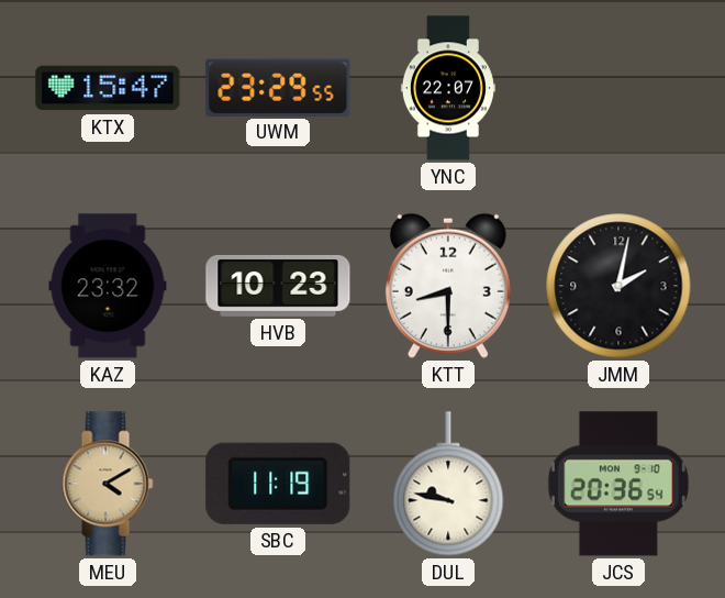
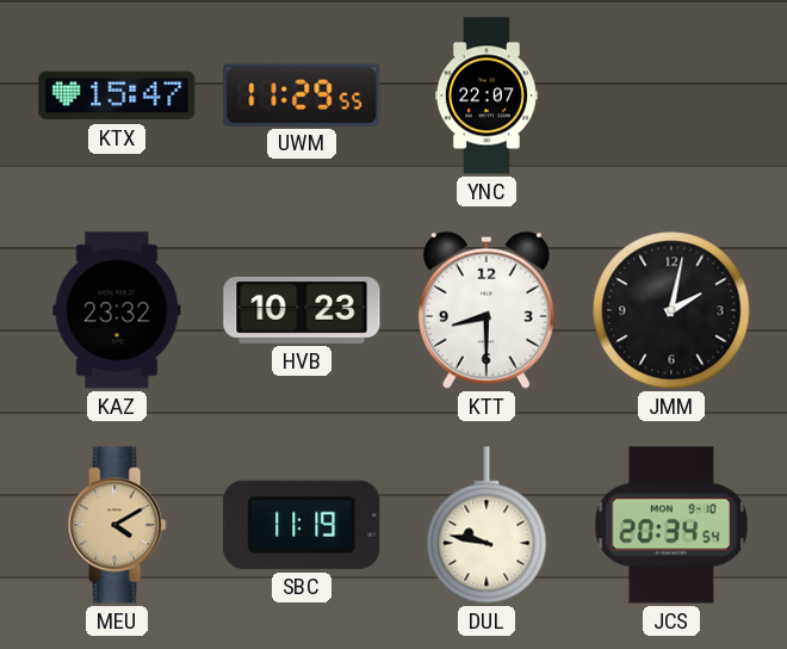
UWM: 23:29 -> 11:29 (302, 94)
JCS: 20:36 -> 20:34 (671, 525)
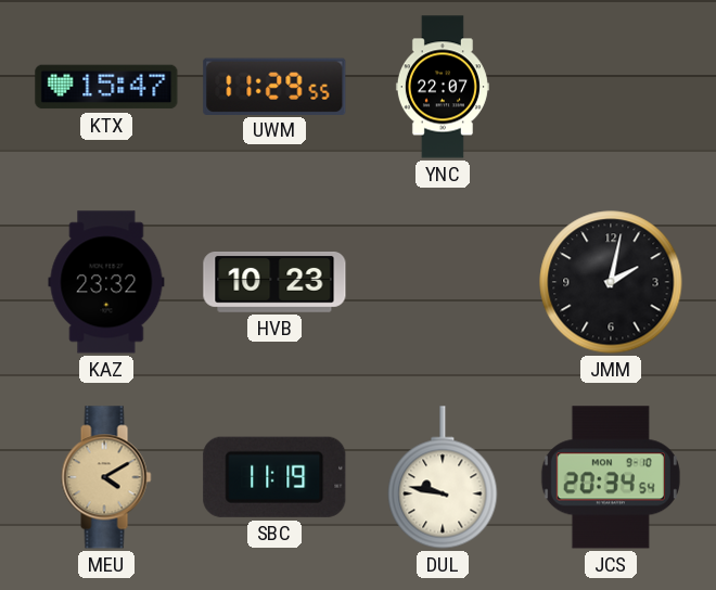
KTT: 8:30 -> none (487, 310)
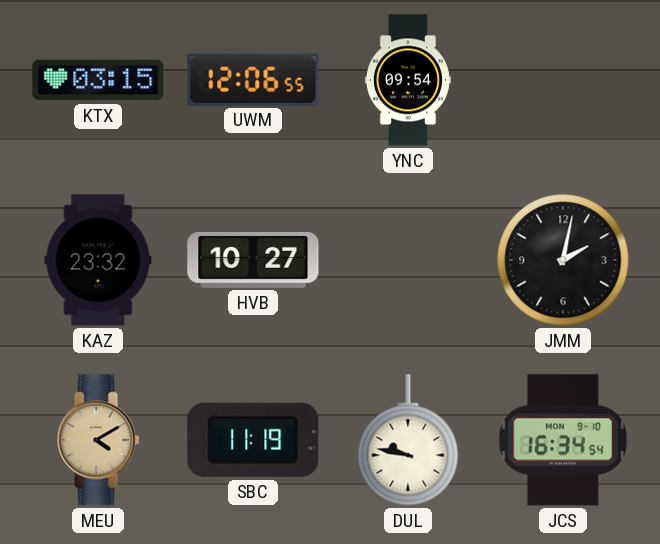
KTX: 15:47 -> 03:15 (98, 80)
UWM: 11:29 -> 12:06 (253, 79)
YNC: 22:07 -> 09:54 (408, 80)
HVB: 10:23 -> 10:27 (253, 260)
JCS: 20:34 -> 16:34 (563, 440)
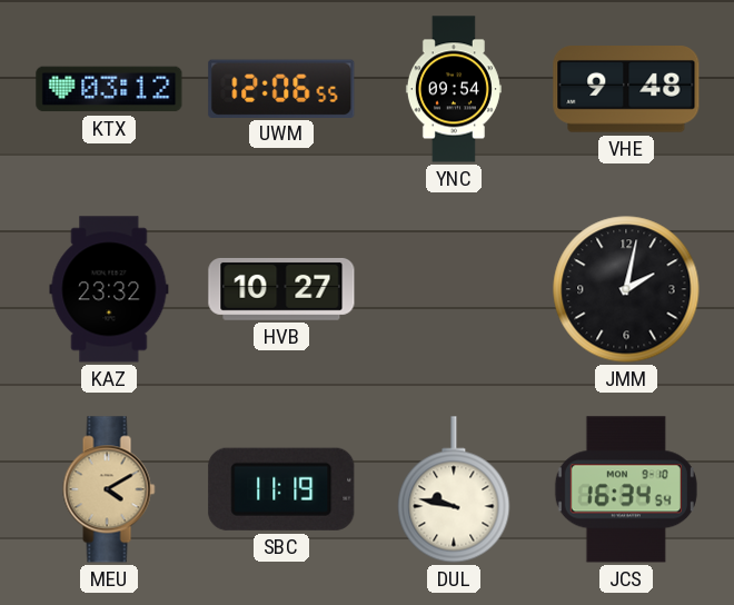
KTX: 03:15 -> 03:12 (109, 89)
VHE: none -> 9:48 (626, 89)
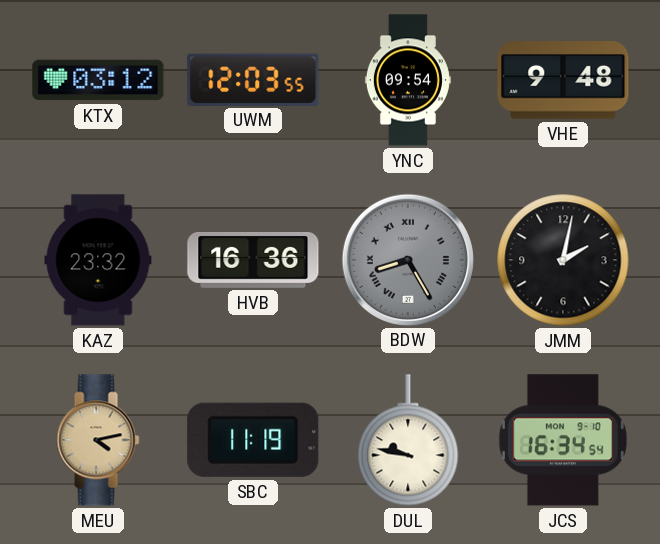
UWM: 12:06 -> 12:03 (253, 79)
HVB: 10:27 -> 16:36 (253, 260)
BDW: none -> 8:25 (407, 259)
MEU: 4:10 -> 4:13 (98, 440)
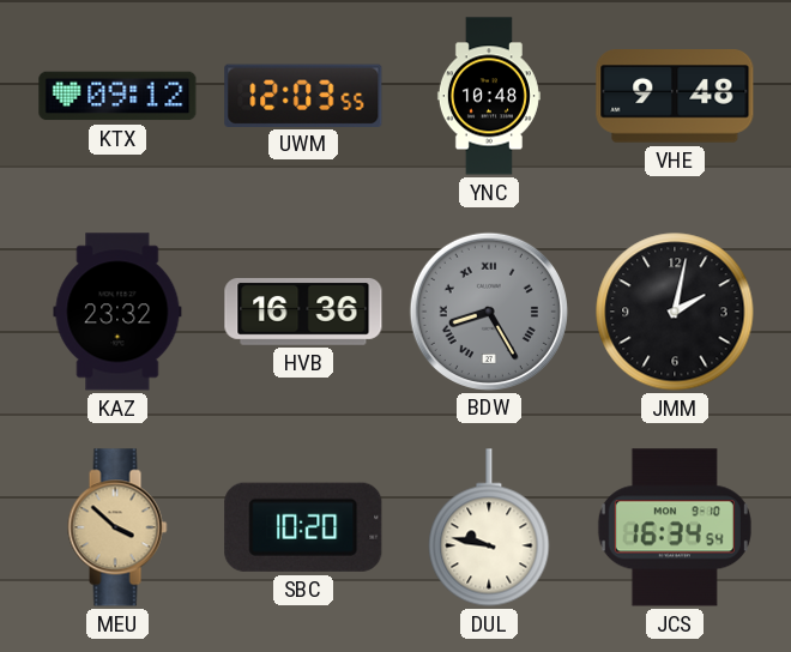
KTX: 03:12 -> 09:12 (117, 96)
YNC: 09:54 -> 10:48 (489, 96)
MEU: 4:13 -> 3:52 (117, 527)
SBC: 11:19 -> 10:20 (303, 527)
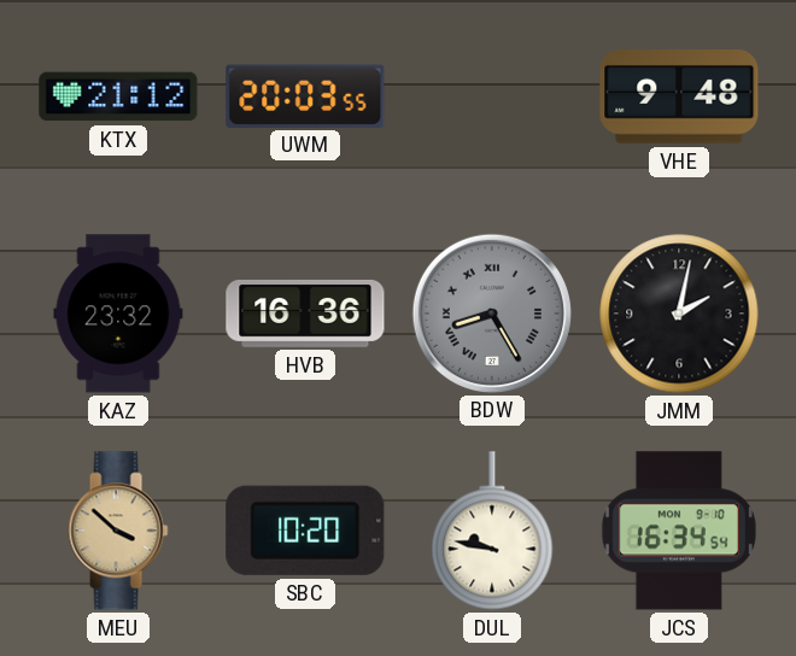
KTX: 09:12 -> 21:12 (118, 96)
UWM: 12:03 -> 20:03 (305, 95)
YNC: 10:48 -> none (489, 96)
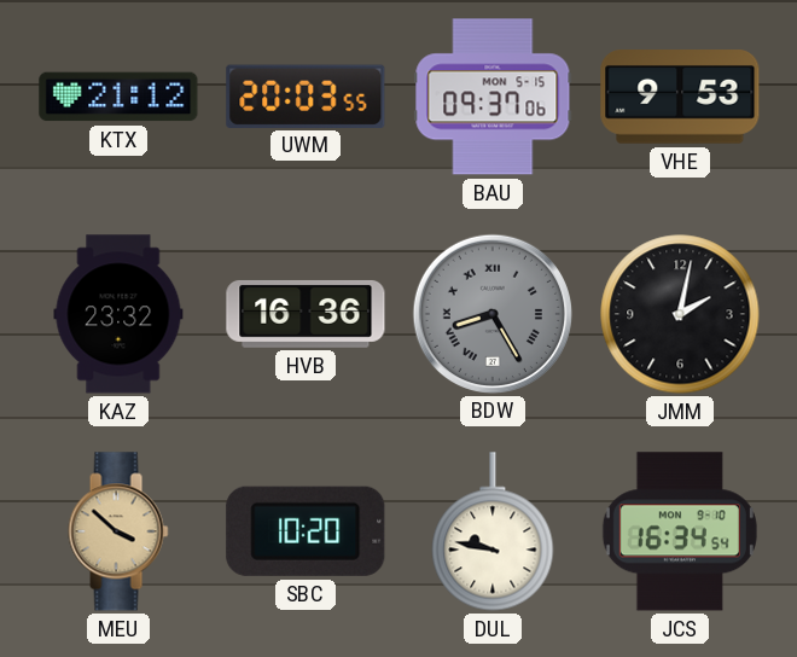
BAU: none -> 09:37 (493, 97)
VHE: 9:48 -> 9:53 (680, 97)
